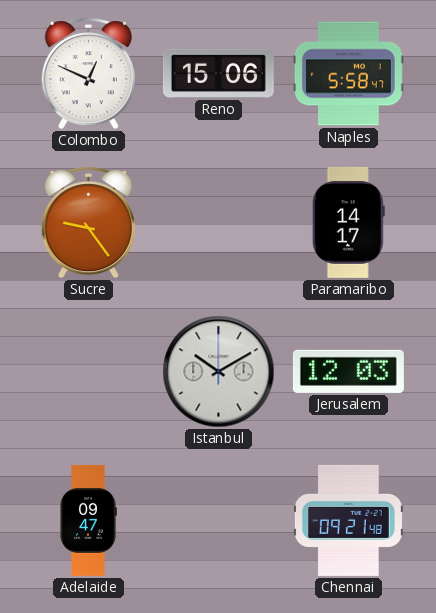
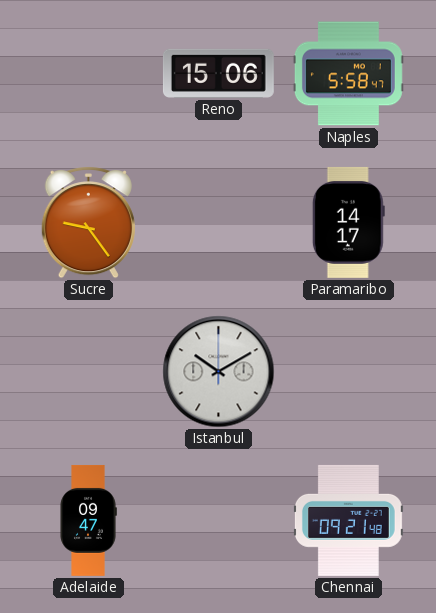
Colombo: 12:49 -> none (88, 74)
Jerusalem: 12:03 -> none (348, 371)
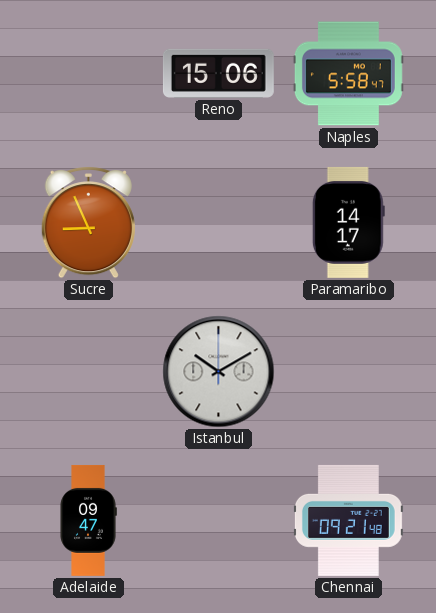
Sucre: 9:24 -> 8:56 (88, 223)
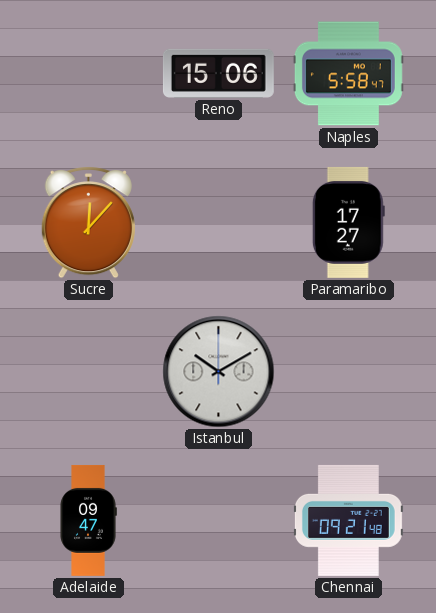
Sucre: 8:56 -> 12:07 (88, 223)
Paramaribo: 14:17 -> 17:27 (348, 222)
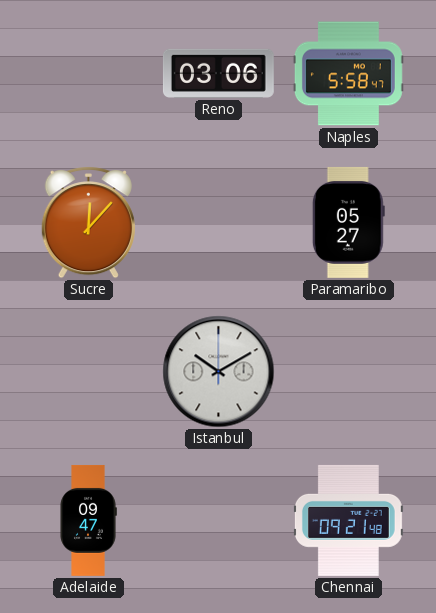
Reno: 15:06 -> 03:06 (218, 73)
Paramaribo: 17:27 -> 05:27 (348, 222)
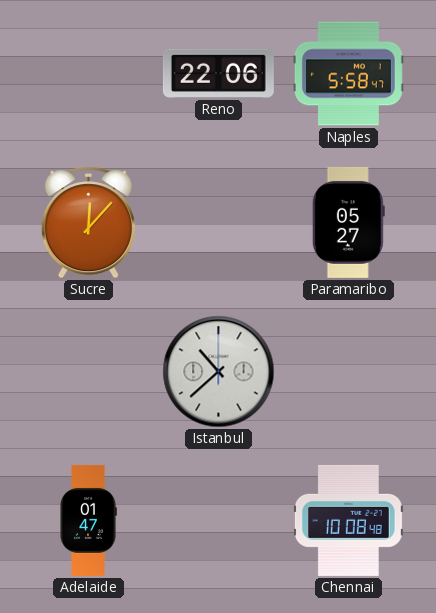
Reno: 03:06 -> 22:06 (218, 73)
Istanbul: 10:10 -> 10:38 (219, 372)
Adelaide: 09:47 -> 01:47 (88, 520)
Chennai: 09:21 -> 10:08 (348, 520)
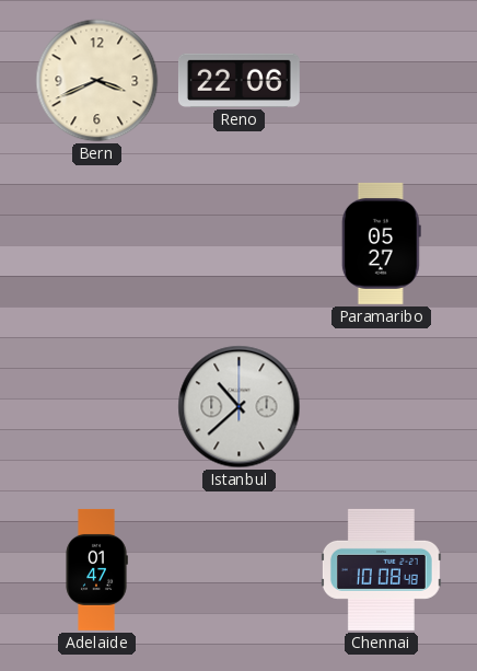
Bern: none -> 3:41 (97, 81)
Naples: 5:58 -> none (348, 74)
Sucre: 12:07 -> none (88, 223)
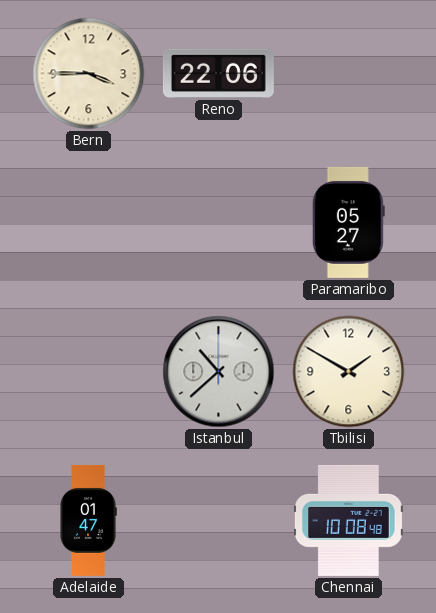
Bern: 3:41 -> 3:45 (89, 74)
Tbilisi: none -> 1:50 (349, 372)
